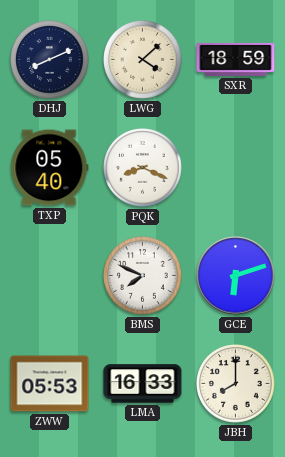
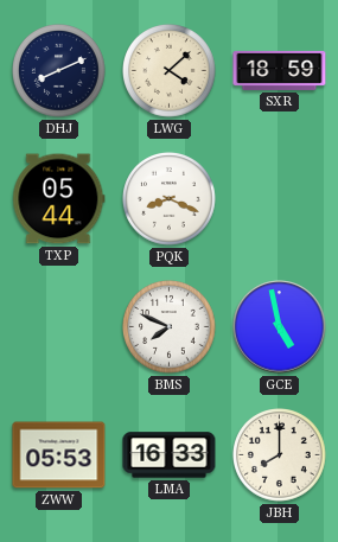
TXP: 05:40 -> 05:44 (59, 199)
GCE: 6:12 -> 4:58 (280, 327)
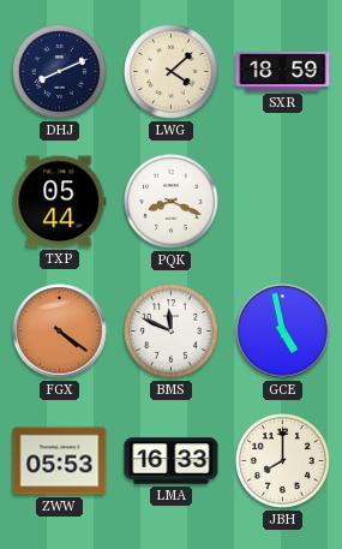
FGX: none -> 4:21 (60, 332)
BMS: 7:49 -> 11:49 (172, 332)
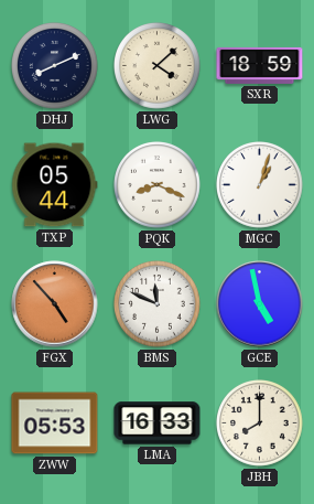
MGC: none -> 1:03 (260, 185)
FGX: 4:21 -> 4:53 (55, 304)
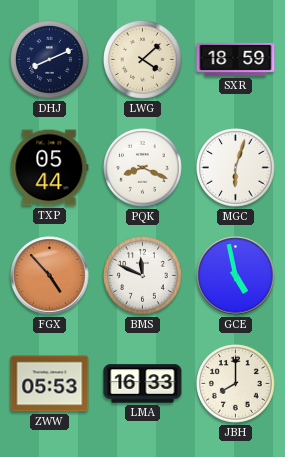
MGC: 1:03 -> 6:03 (236, 168)
